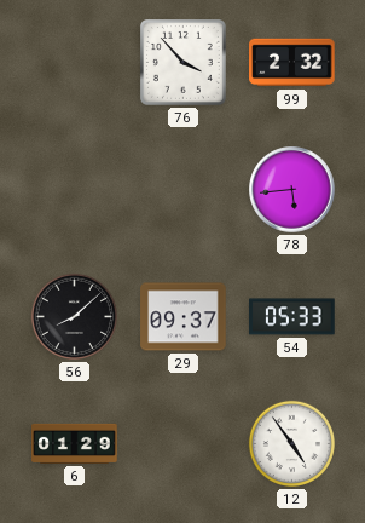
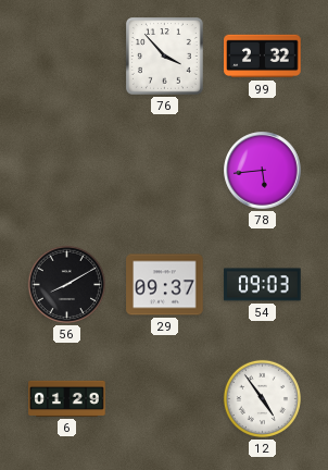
56: 8:08 -> 8:10 (66, 284)
54: 05:33 -> 09:03 (263, 285)
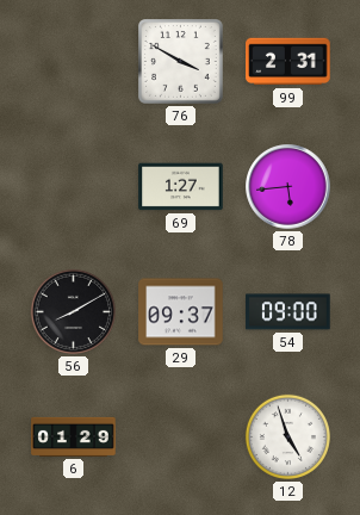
76: 3:53 -> 3:50 (181, 62)
99: 2:32 -> 2:31 (288, 62)
69: none -> 1:27 (181, 187)
54: 09:03 -> 09:00 (288, 312)
12: 4:54 -> 4:57 (287, 436)
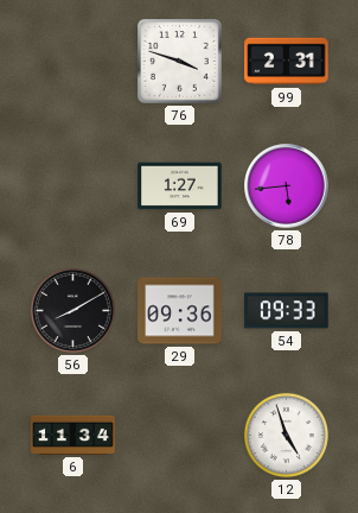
76: 3:50 -> 3:48 (180, 62)
29: 09:37 -> 09:36 (180, 311)
54: 09:00 -> 09:33 (287, 311)
6: 01:29 -> 11:34 (73, 435)
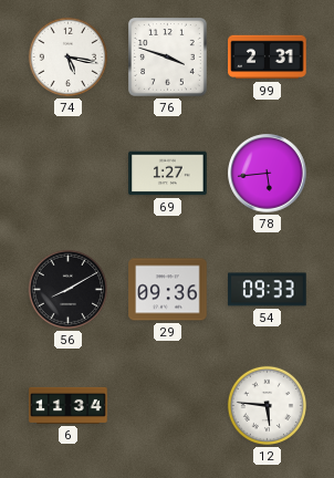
74: none -> 5:17 (67, 56)
12: 4:57 -> 5:46 (267, 405)
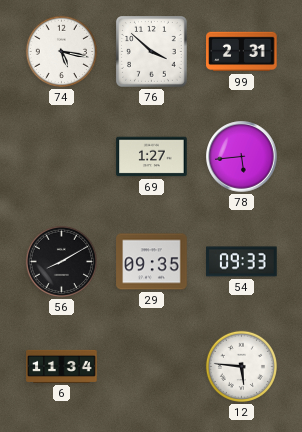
76: 3:48 -> 3:52 (152, 52)
29: 09:36 -> 09:35 (152, 262)
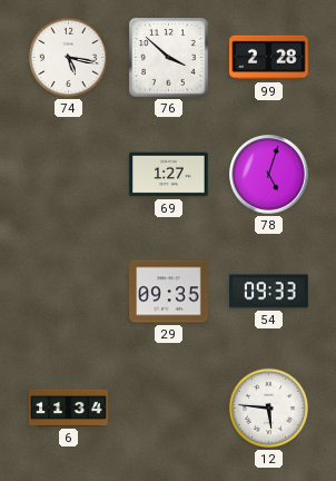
99: 2:31 -> 2:28 (269, 58)
78: 5:44 -> 5:03 (269, 175)
56: 8:10 -> none (61, 261)
